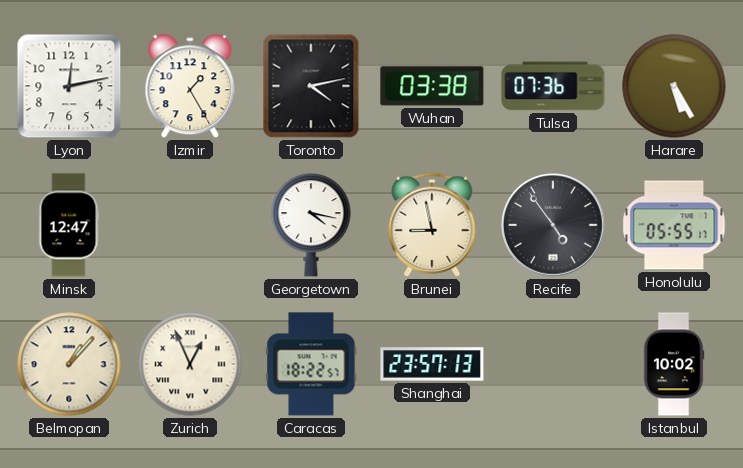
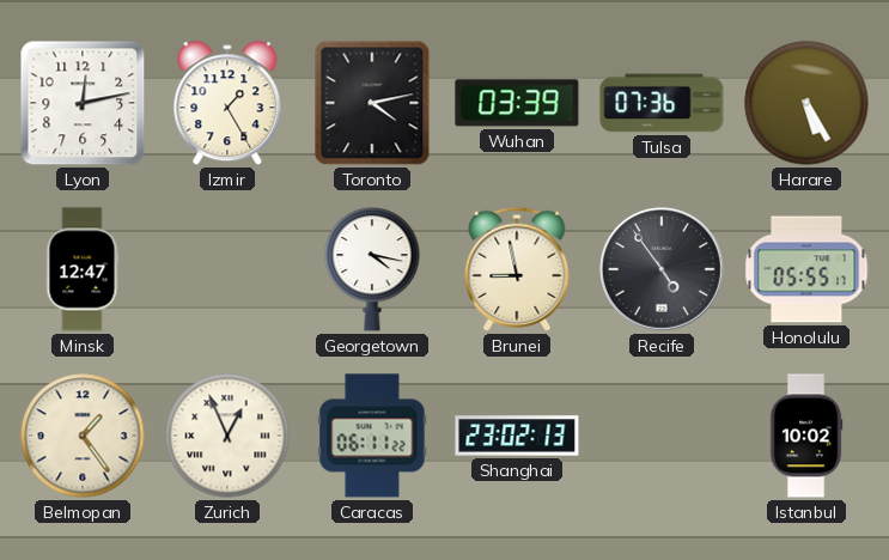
Wuhan: 03:38 -> 03:39 (517, 103)
Belmopan: 1:07 -> 1:24 (83, 436)
Caracas: 18:22 -> 06:11 (372, 436)
Shanghai: 23:57 -> 23:02 (517, 436)
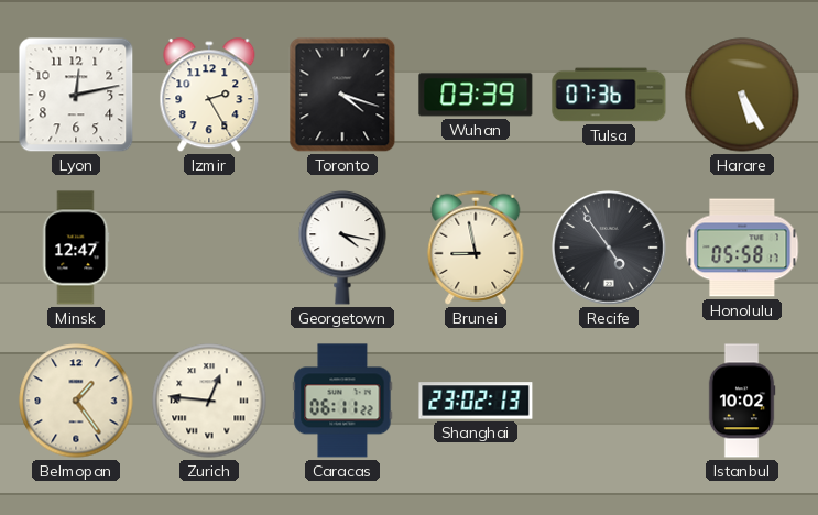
Izmir: 1:25 -> 2:25 (209, 96)
Toronto: 4:13 -> 4:18 (342, 95)
Honolulu: 05:55 -> 05:58 (742, 248)
Zurich: 12:56 -> 12:46 (209, 401)
